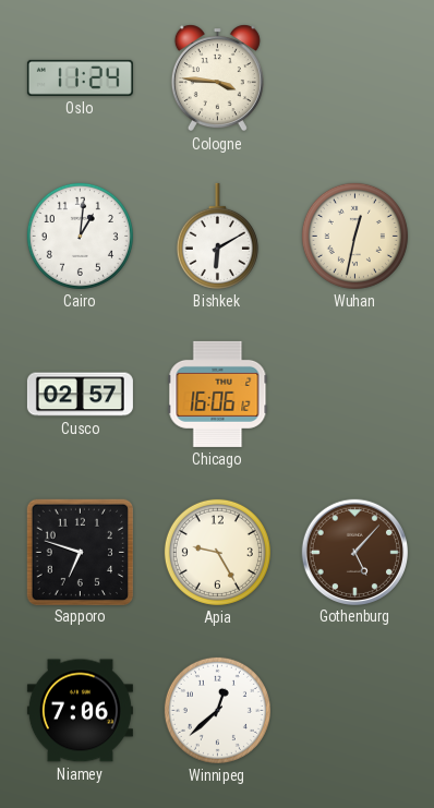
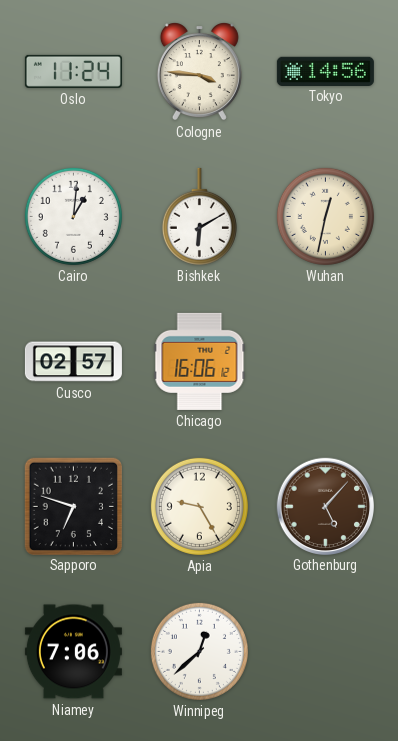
Tokyo: none -> 14:56 (325, 71)
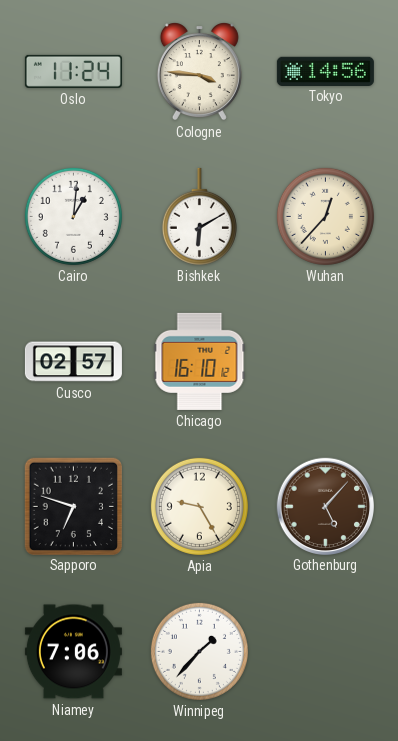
Wuhan: 12:32 -> 12:37 (325, 216)
Chicago: 16:06 -> 16:10 (200, 361)
Winnipeg: 12:38 -> 1:37 (199, 651)
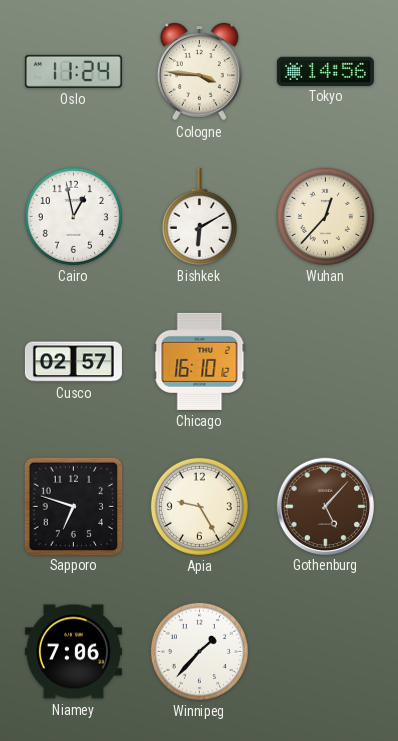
Cairo: 1:01 -> 12:58 (73, 216)
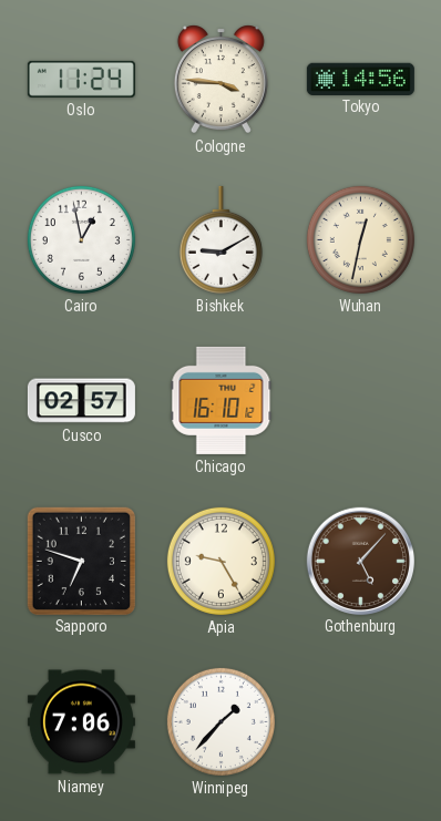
Bishkek: 6:10 -> 9:10 (221, 239)
Wuhan: 12:37 -> 12:32 (360, 239)
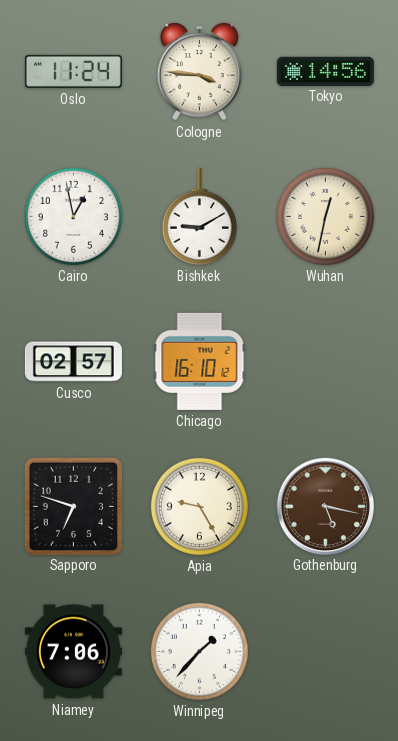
Gothenburg: 5:07 -> 5:17 (325, 506)
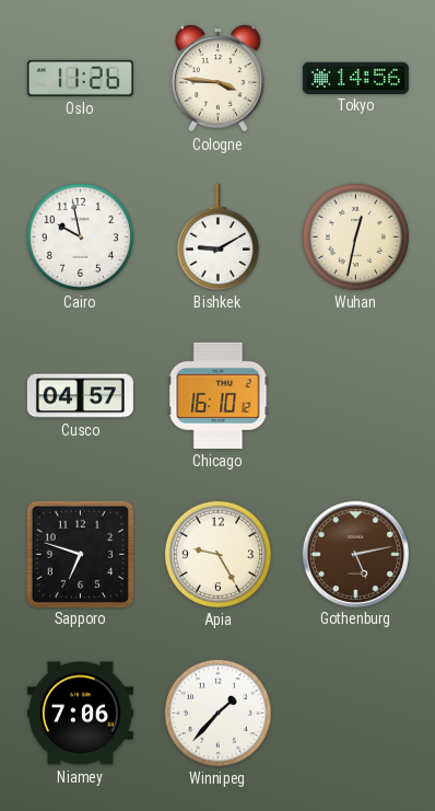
Oslo: 11:24 -> 11:26 (80, 78)
Cairo: 12:58 -> 9:58 (80, 236)
Cusco: 02:57 -> 04:57 (80, 396)
Gothenburg: 5:17 -> 5:13 (355, 554)
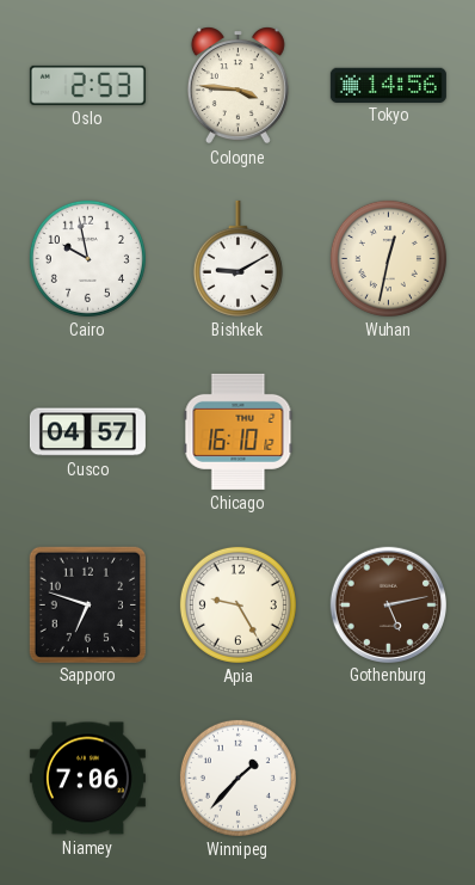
Oslo: 11:26 -> 2:53 (87, 85)
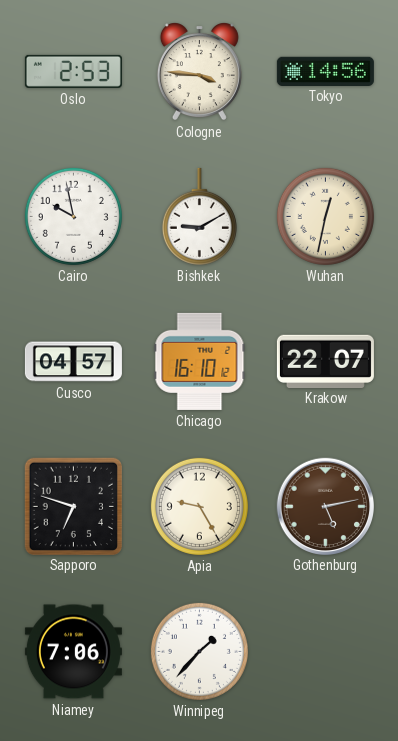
Krakow: none -> 22:07 (325, 361)
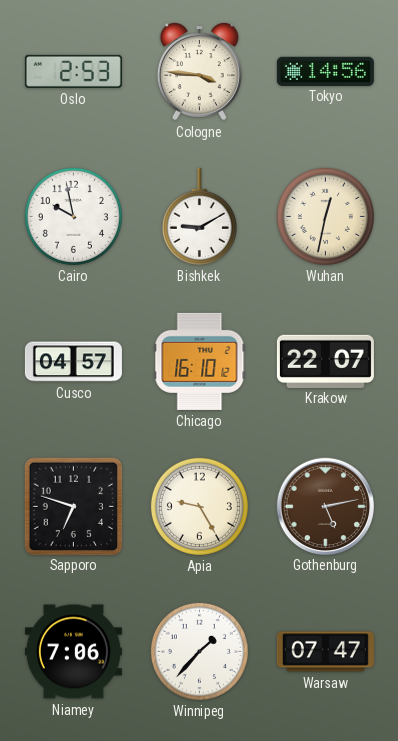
Warsaw: none -> 07:47 (325, 652)
